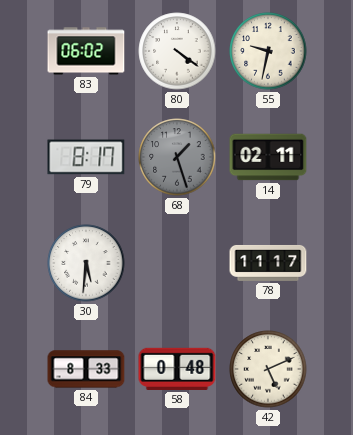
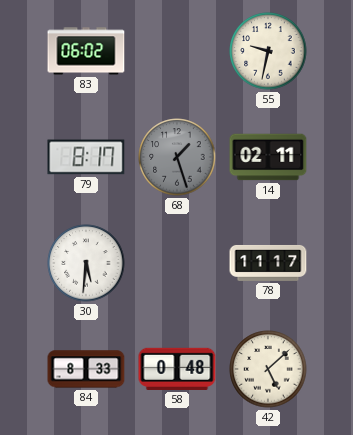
80: 4:21 -> none (177, 51)
42: 5:11 -> 5:08 (268, 369)
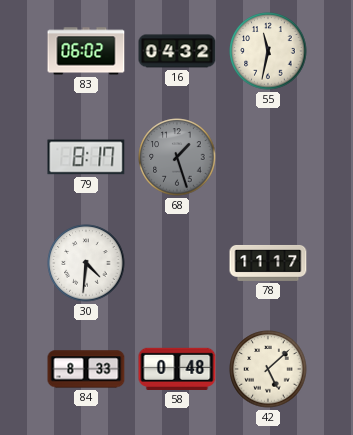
16: none -> 04:32 (177, 51)
55: 9:32 -> 11:32 (268, 51)
14: 02:11 -> none (268, 157)
30: 5:31 -> 4:31 (86, 263)
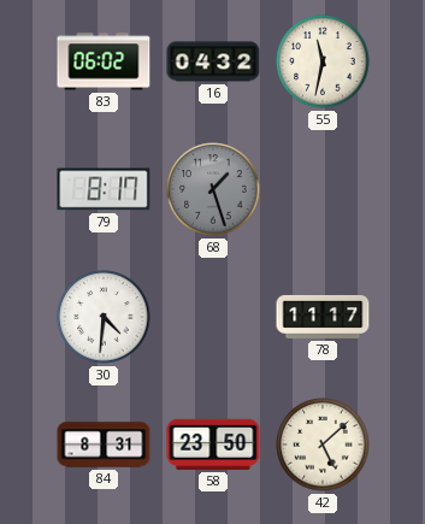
84: 8:33 -> 8:31 (104, 444)
58: 0:48 -> 23:50 (213, 444)
